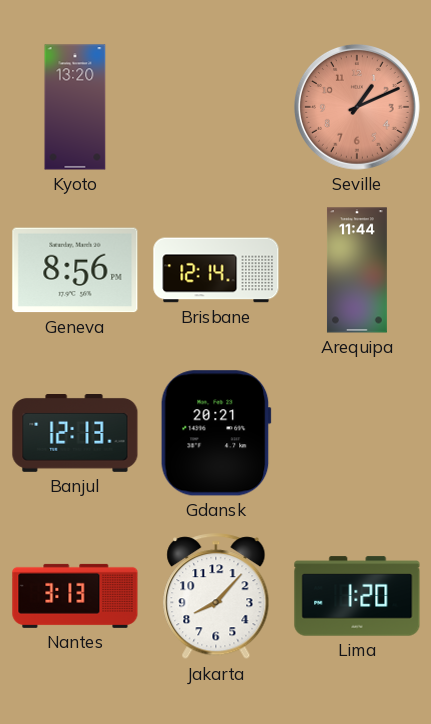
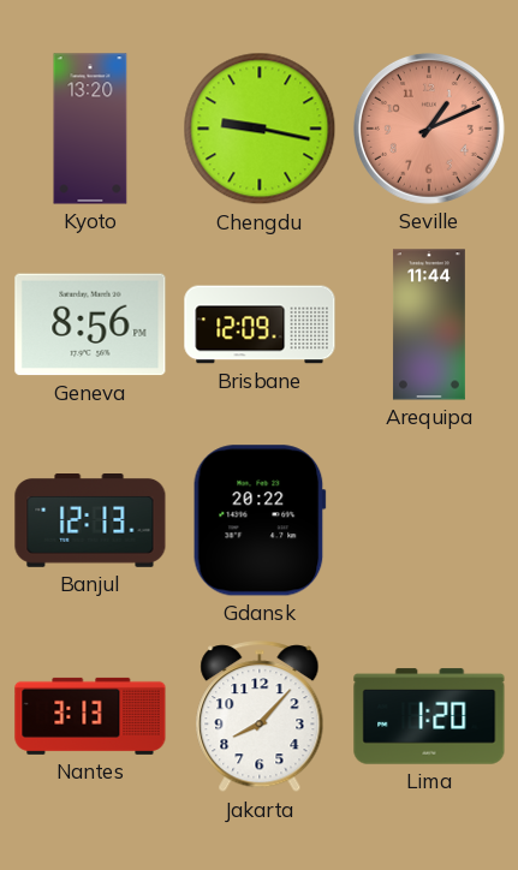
Chengdu: none -> 9:17 (260, 129)
Brisbane: 12:14 -> 12:09 (260, 324)
Gdansk: 20:21 -> 20:22 (260, 520)
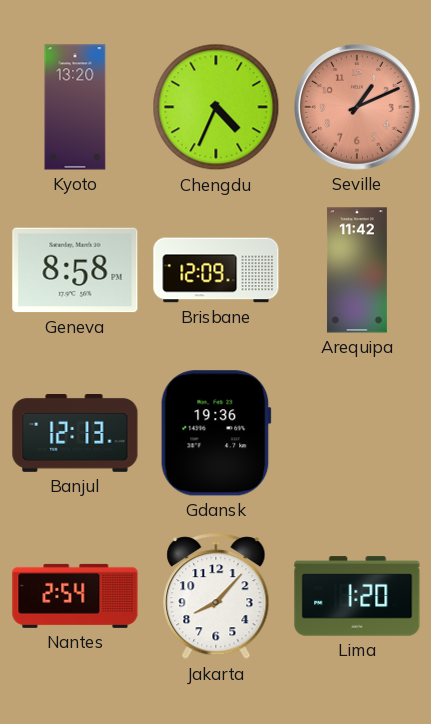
Chengdu: 9:17 -> 4:34 (216, 107)
Geneva: 8:56 -> 8:58 (75, 270)
Arequipa: 11:44 -> 11:42 (357, 270)
Gdansk: 20:22 -> 19:36 (216, 433)
Nantes: 3:13 -> 2:54 (75, 596)
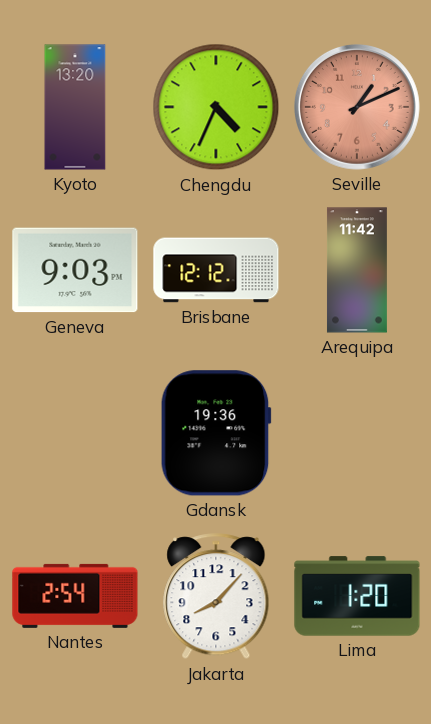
Geneva: 8:58 -> 9:03 (75, 270)
Brisbane: 12:09 -> 12:12 (216, 270)
Banjul: 12:13 -> none (75, 434)
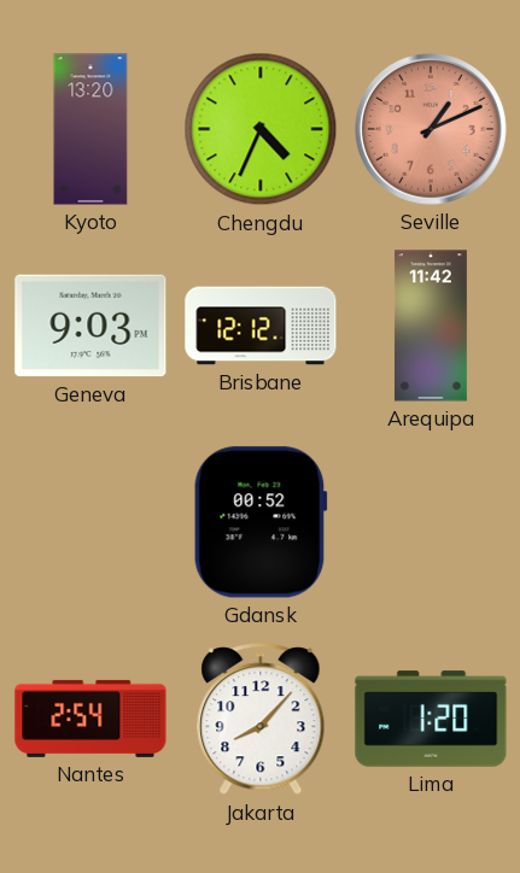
Gdansk: 19:36 -> 00:52 (261, 522)
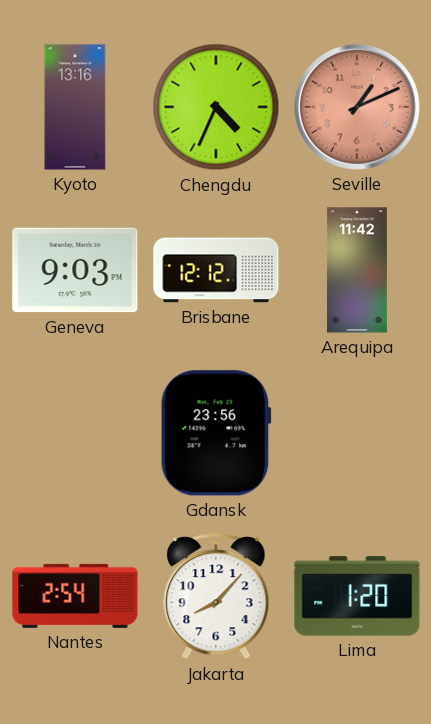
Kyoto: 13:20 -> 13:16 (75, 107)
Gdansk: 00:52 -> 23:56 (216, 433)
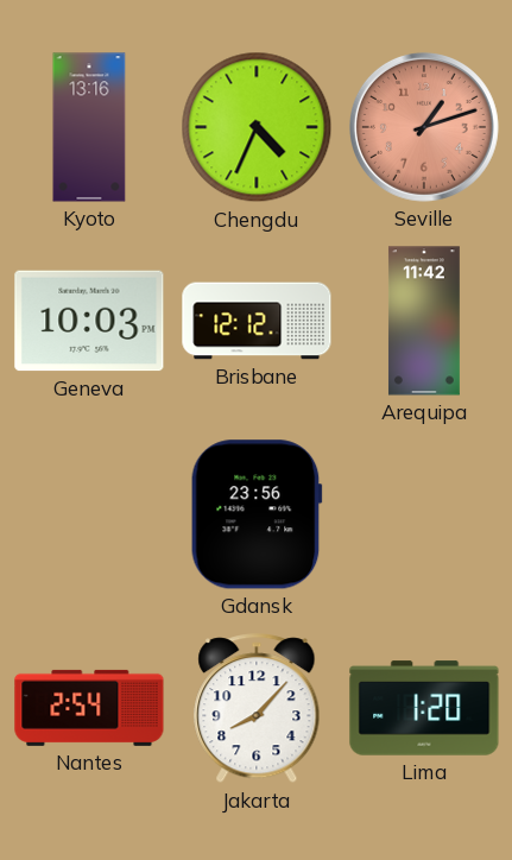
Seville: 1:11 -> 1:12 (424, 127)
Geneva: 9:03 -> 10:03 (89, 321)
